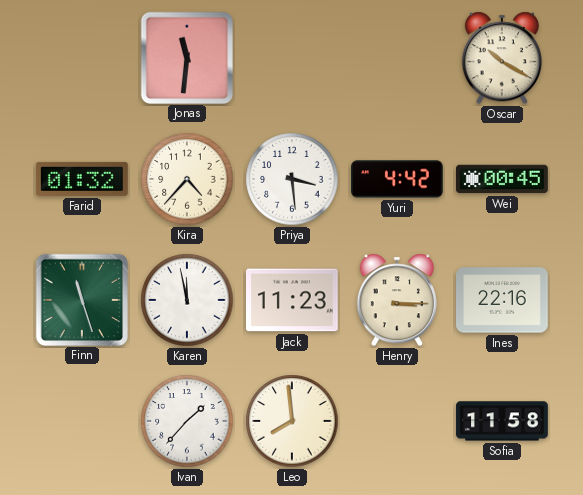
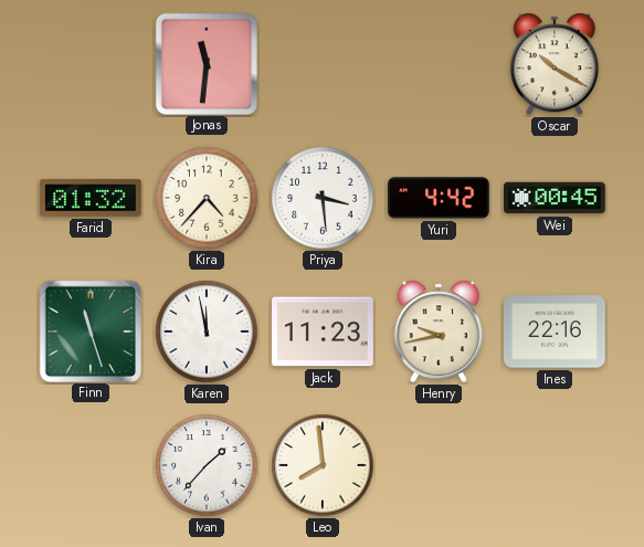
Henry: 3:15 -> 9:43 (439, 332)
Sofia: 11:58 -> none (502, 421)
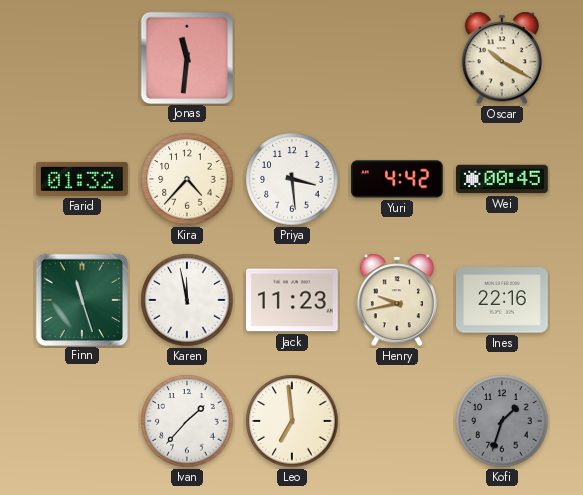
Leo: 7:59 -> 6:59 (292, 421)
Kofi: none -> 1:33 (502, 421)
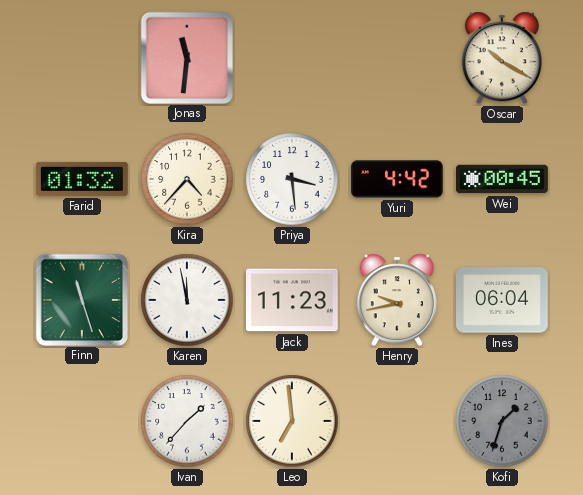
Ines: 22:16 -> 06:04 (503, 300)
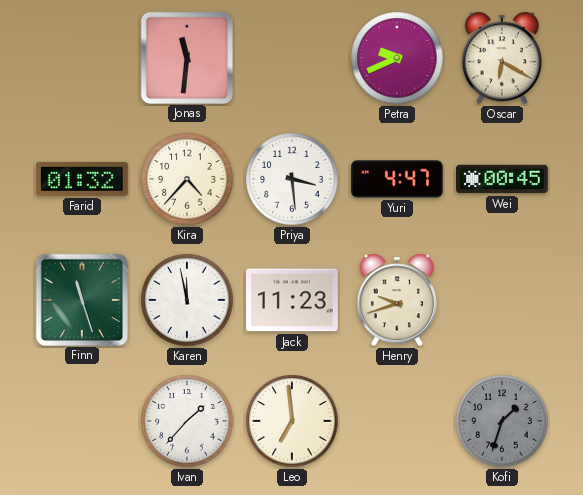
Petra: none -> 9:41 (397, 58)
Oscar: 10:20 -> 6:20 (502, 58)
Yuri: 4:42 -> 4:47 (398, 179)
Henry: 9:43 -> 9:42 (397, 300)
Ines: 06:04 -> none (503, 300)
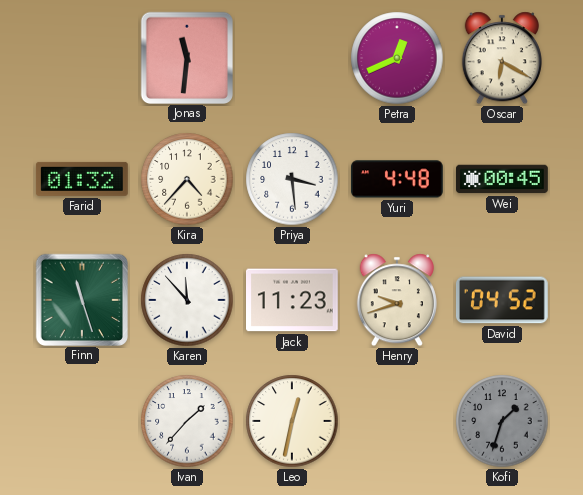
Petra: 9:41 -> 12:41 (397, 58)
Yuri: 4:47 -> 4:48 (398, 179)
Karen: 11:58 -> 11:53 (187, 300)
David: none -> 04:52 (502, 300)
Leo: 6:59 -> 12:32 (292, 421)
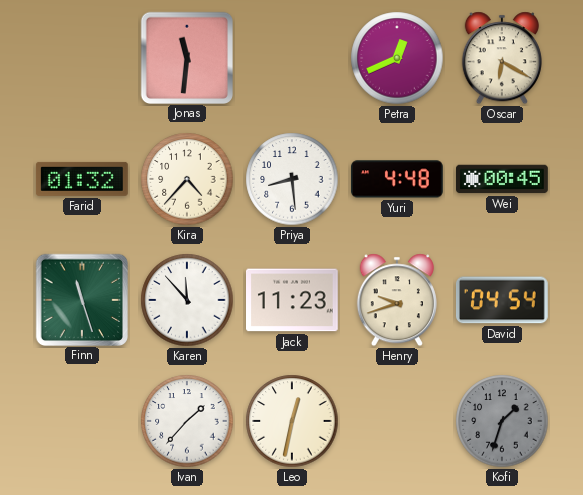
Priya: 3:29 -> 8:29 (292, 179)
David: 04:52 -> 04:54 (502, 300)
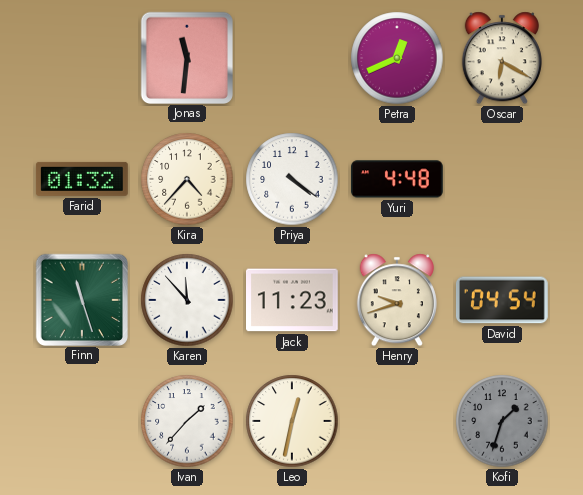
Priya: 8:29 -> 4:21 (292, 179)
Wei: 00:45 -> none (503, 179)
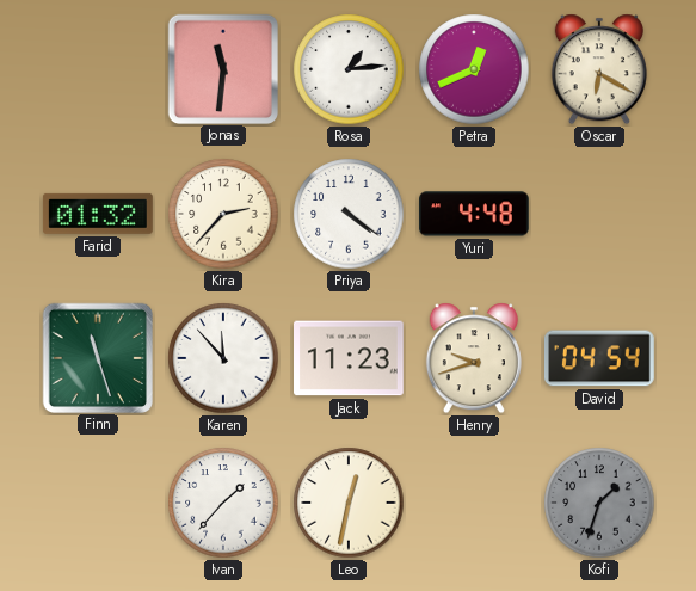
Rosa: none -> 1:14 (349, 69)
Kira: 4:37 -> 2:37 (223, 214)
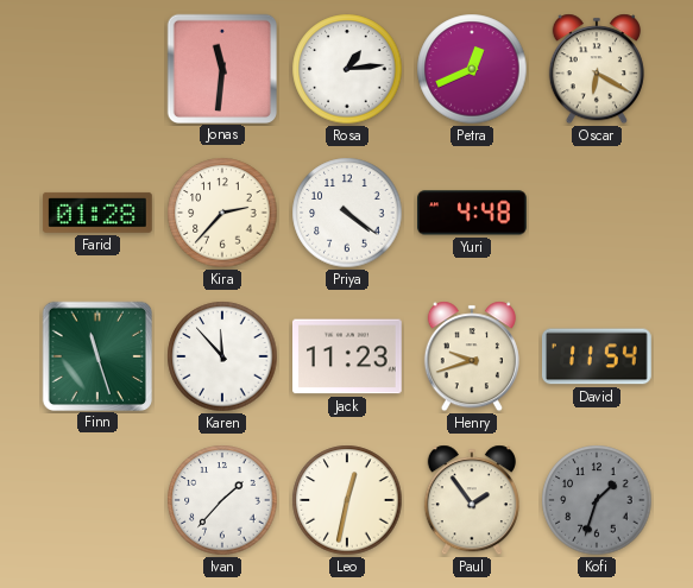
Farid: 01:32 -> 01:28 (97, 213)
David: 04:54 -> 11:54 (597, 356)
Paul: none -> 1:54 (472, 500)
